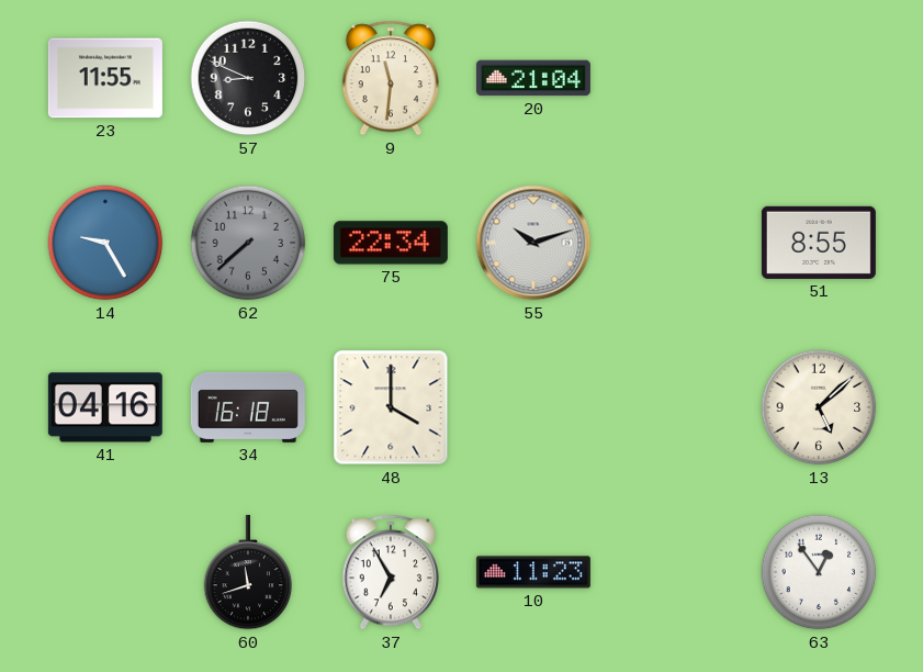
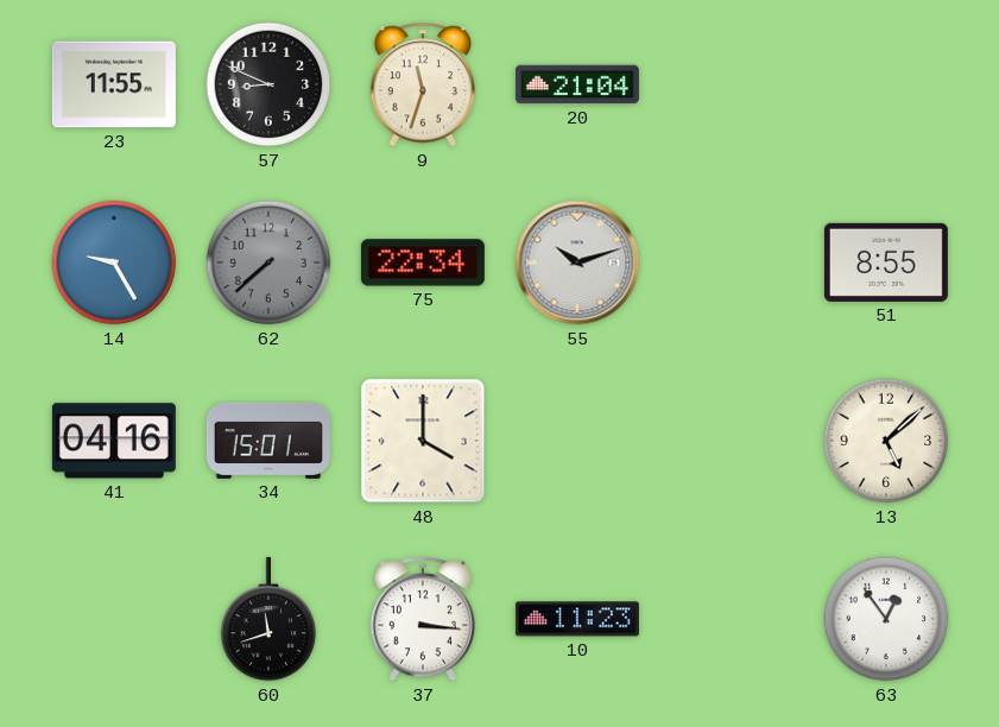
9: 11:31 -> 11:33 (422, 84)
34: 16:18 -> 15:01 (268, 441)
37: 6:55 -> 3:16 (422, 619)
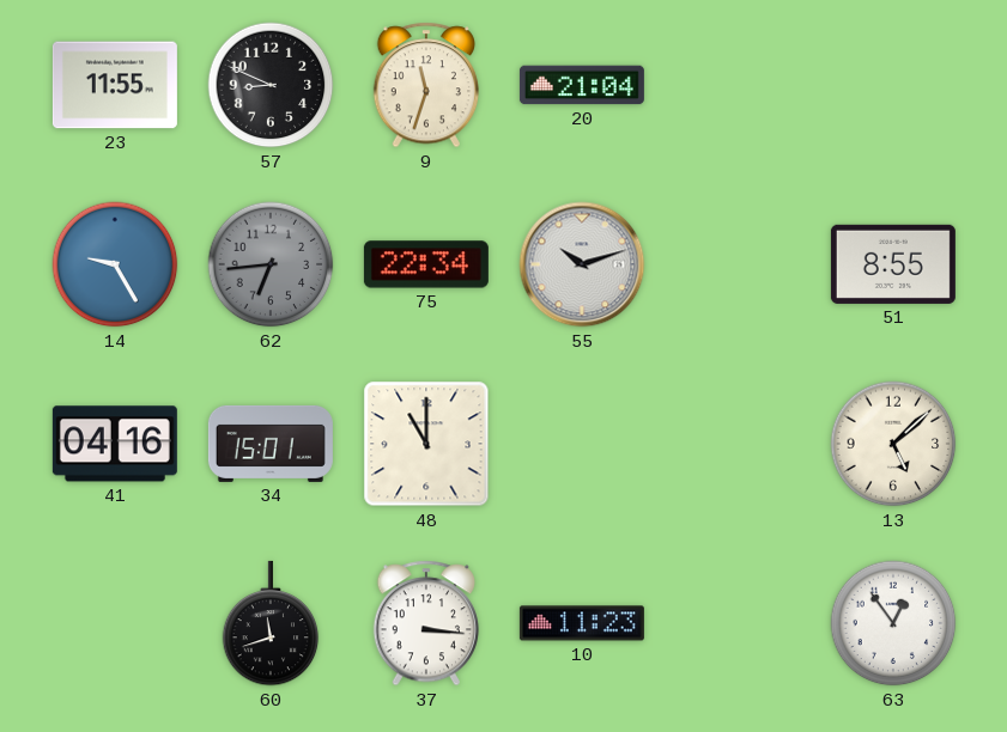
62: 7:38 -> 6:44 (271, 264)
48: 4:00 -> 11:00 (426, 444)
